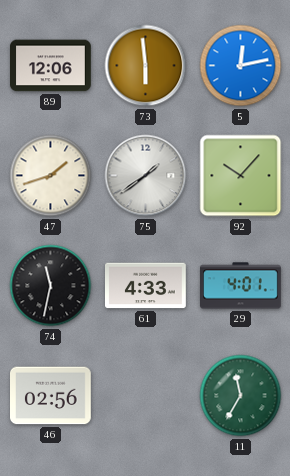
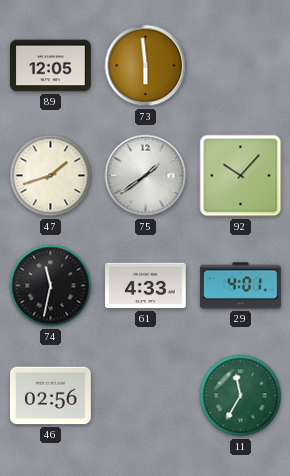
89: 12:06 -> 12:05 (51, 66)
5: 12:13 -> none (241, 66)
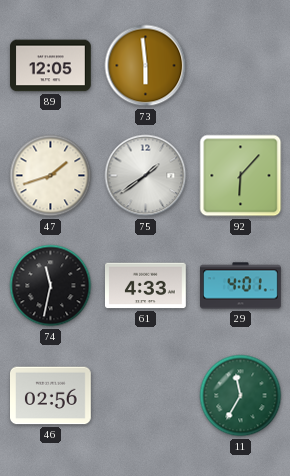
92: 10:07 -> 6:07 (241, 176)
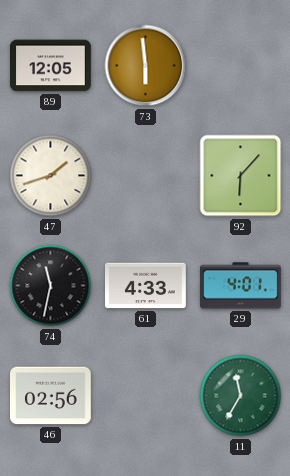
75: 1:39 -> none (146, 176)
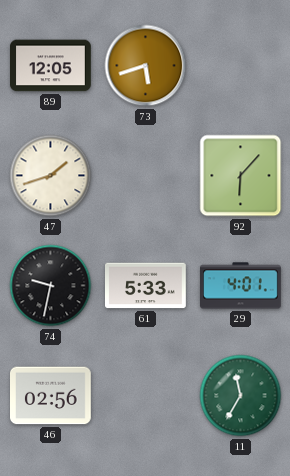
73: 5:59 -> 5:42 (146, 66)
74: 11:32 -> 9:32 (51, 286)
61: 4:33 -> 5:33 (146, 286)
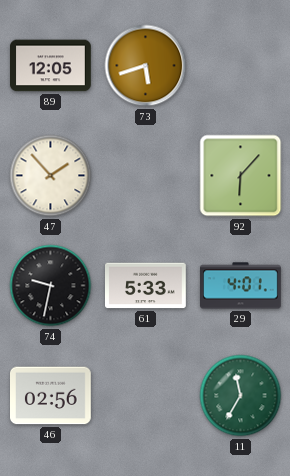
47: 1:42 -> 1:53 (51, 176)
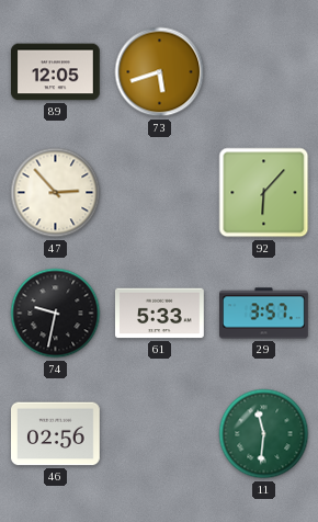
47: 1:53 -> 2:53 (56, 193)
29: 4:01 -> 3:57 (264, 314)
11: 11:35 -> 11:31 (264, 434)
